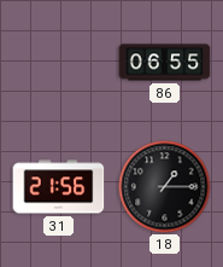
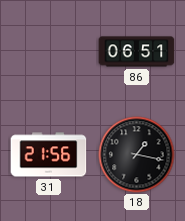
86: 06:55 -> 06:51 (137, 52)
18: 1:15 -> 1:17 (137, 155)
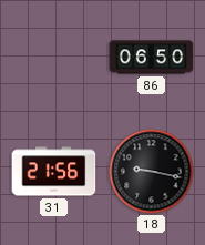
86: 06:51 -> 06:50 (152, 58)
18: 1:17 -> 9:17 (152, 172)
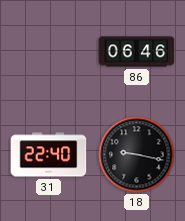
86: 06:50 -> 06:46 (137, 52)
31: 21:56 -> 22:40 (49, 155)
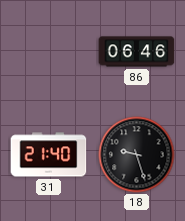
31: 22:40 -> 21:40 (49, 155)
18: 9:17 -> 9:27 (137, 155)
